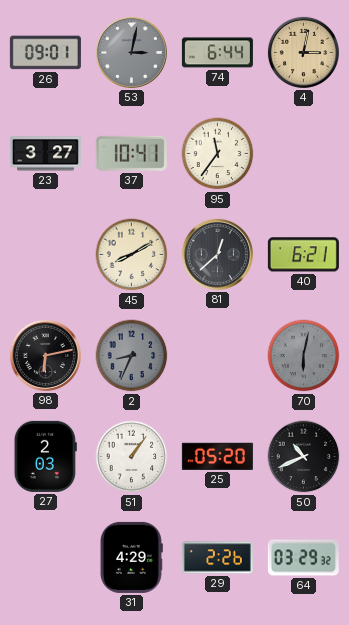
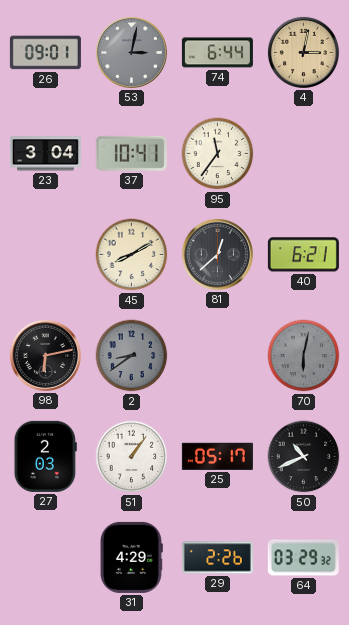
23: 3:27 -> 3:04 (45, 154)
2: 8:34 -> 8:39 (132, 356)
25: 05:20 -> 05:17 (217, 456)
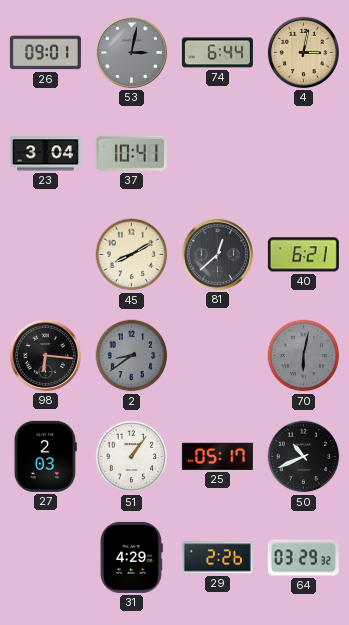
95: 11:36 -> none (218, 154)
98: 6:13 -> 6:16 (45, 355)
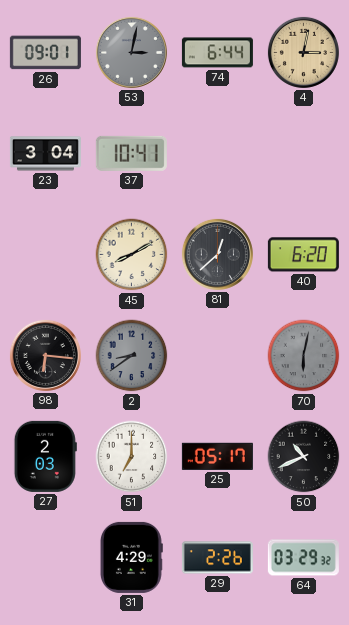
40: 6:21 -> 6:20 (303, 255)
51: 1:06 -> 7:00 (132, 457)
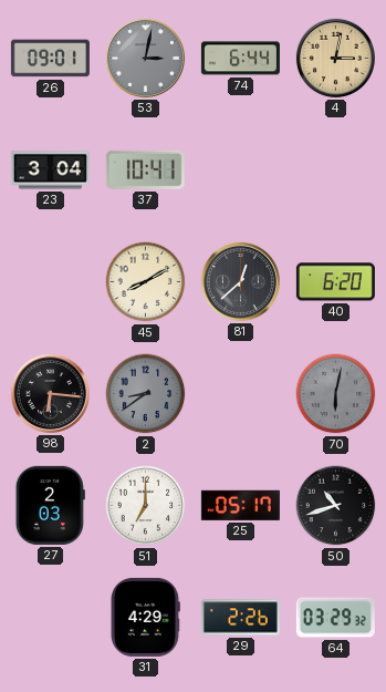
50: 10:41 -> 10:42 (336, 506)
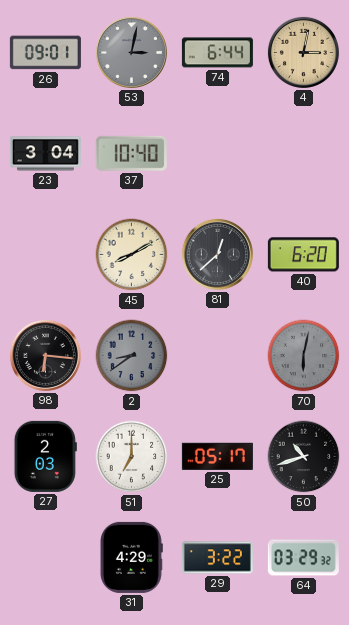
37: 10:41 -> 10:40 (131, 153)
29: 2:26 -> 3:22 (217, 558)
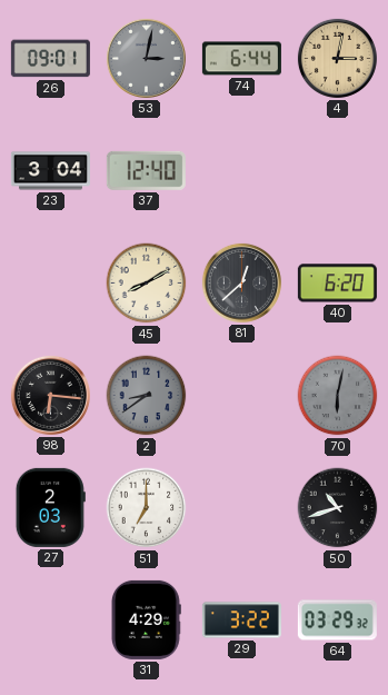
37: 10:40 -> 12:40 (146, 170)
25: 05:17 -> none (217, 456)
